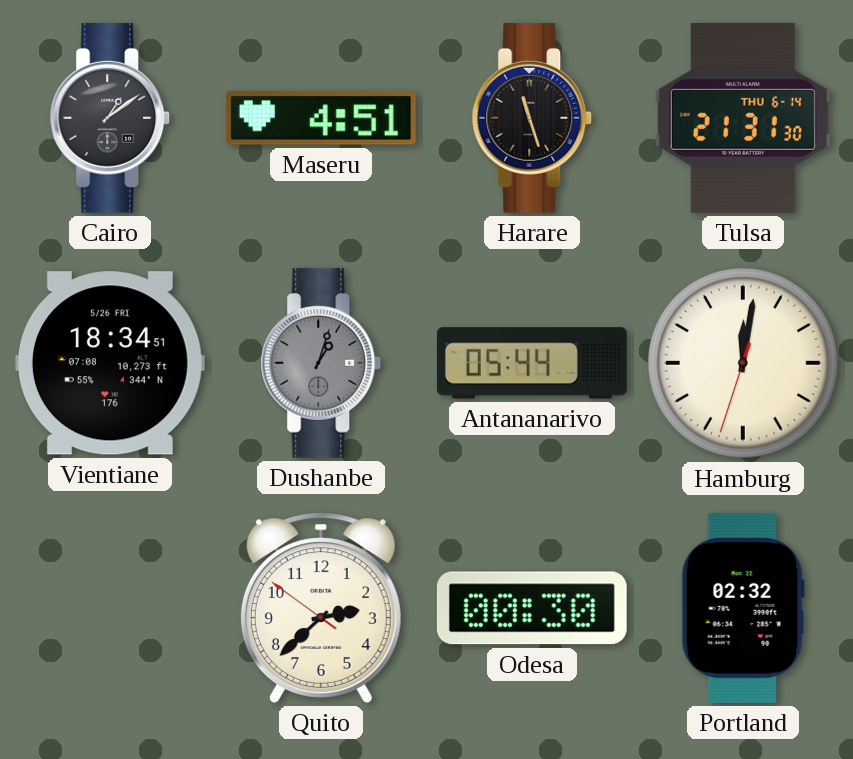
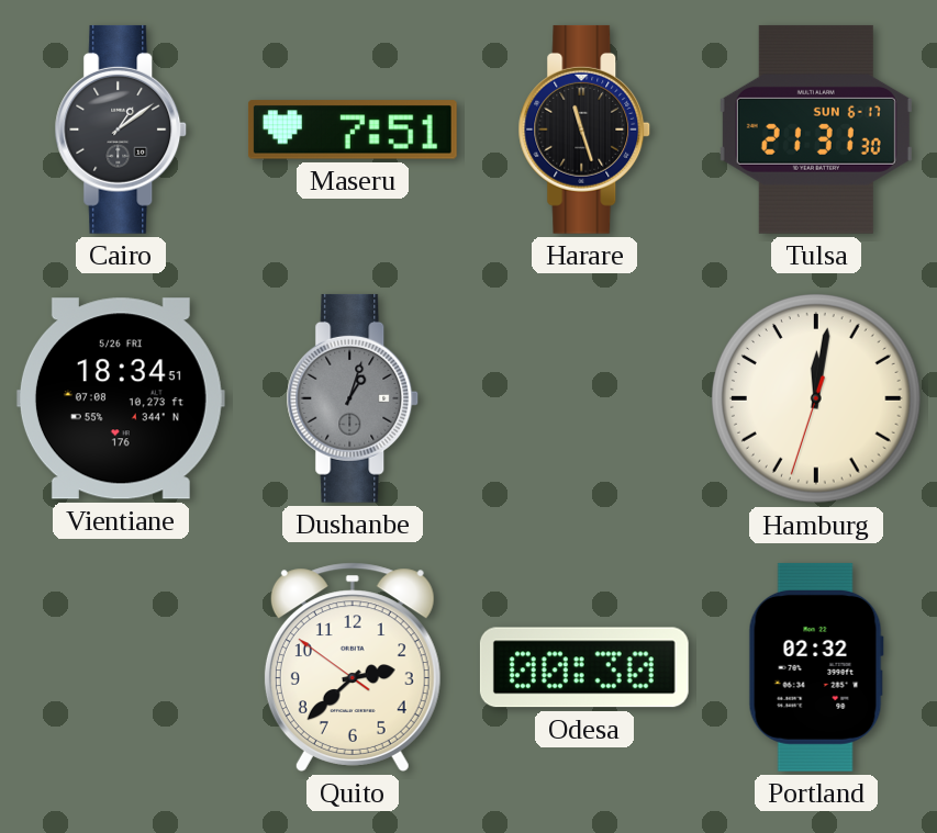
Maseru: 4:51 -> 7:51 (353, 130)
Tulsa date: THU 6-14 -> SUN 6-17 (816, 130)
Antananarivo: 05:44 -> none (532, 363)
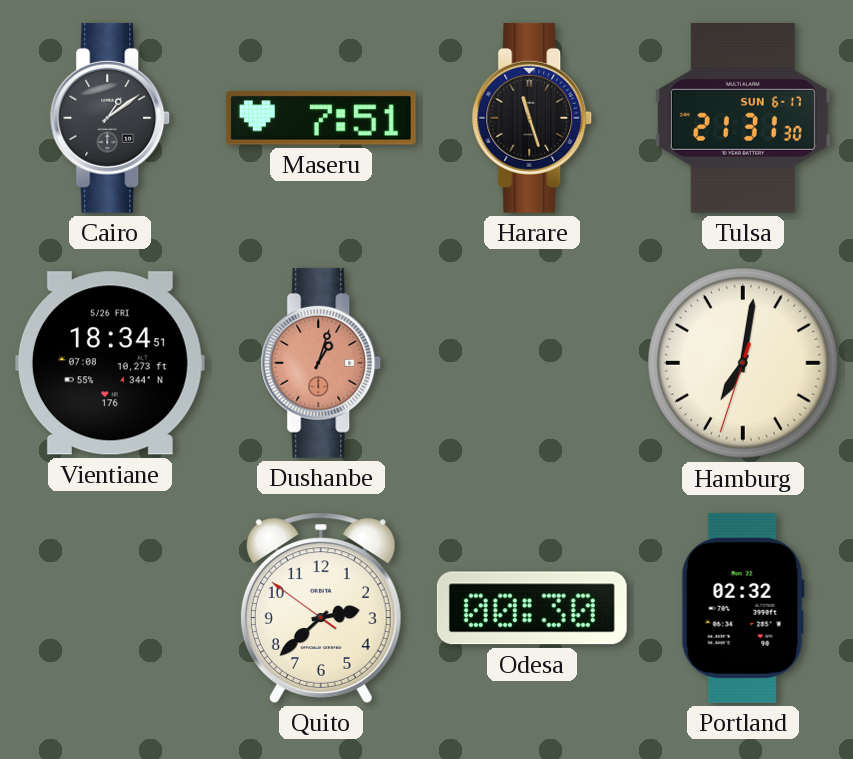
Dushanbe dial: grey -> salmon (321, 363)
Hamburg: 12:01 -> 7:01 (744, 364)
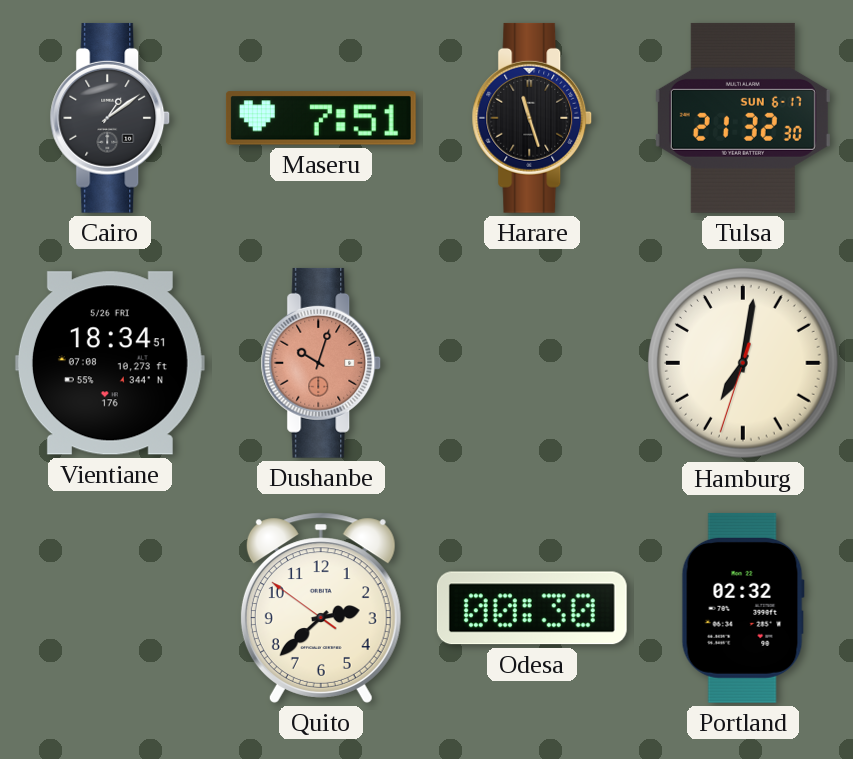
Tulsa: 21:31 -> 21:32 (743, 118)
Dushanbe: 1:03 -> 10:03 (321, 363)
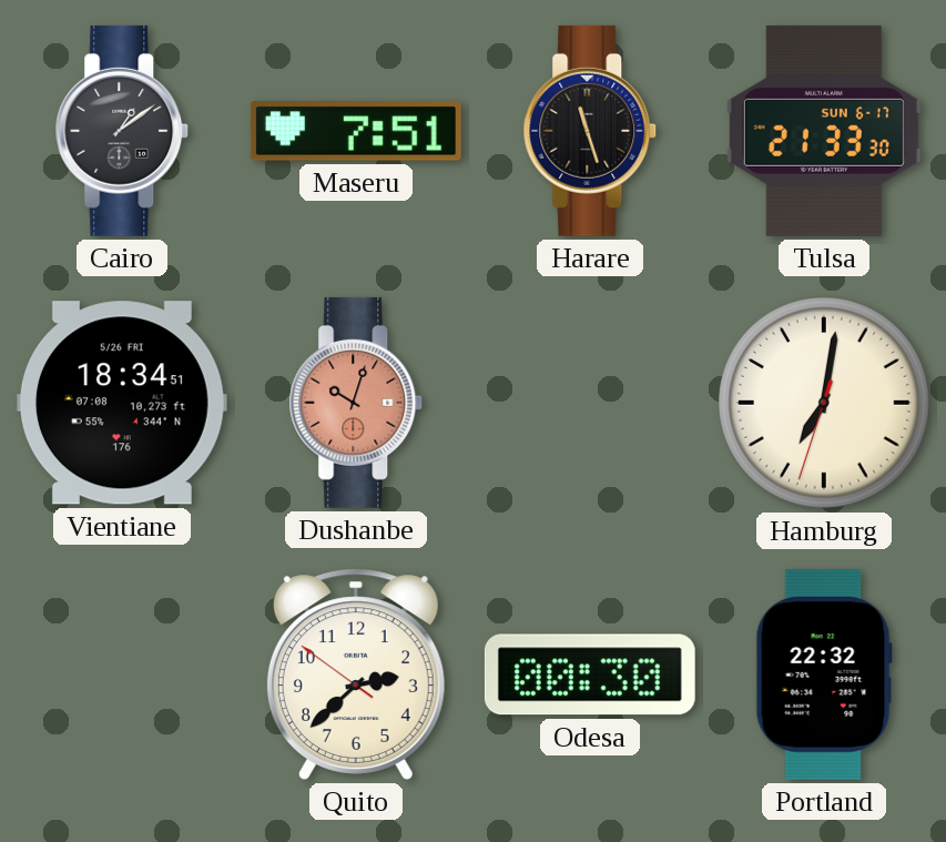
Tulsa: 21:32 -> 21:33 (824, 131)
Portland: 02:32 -> 22:32 (824, 674)
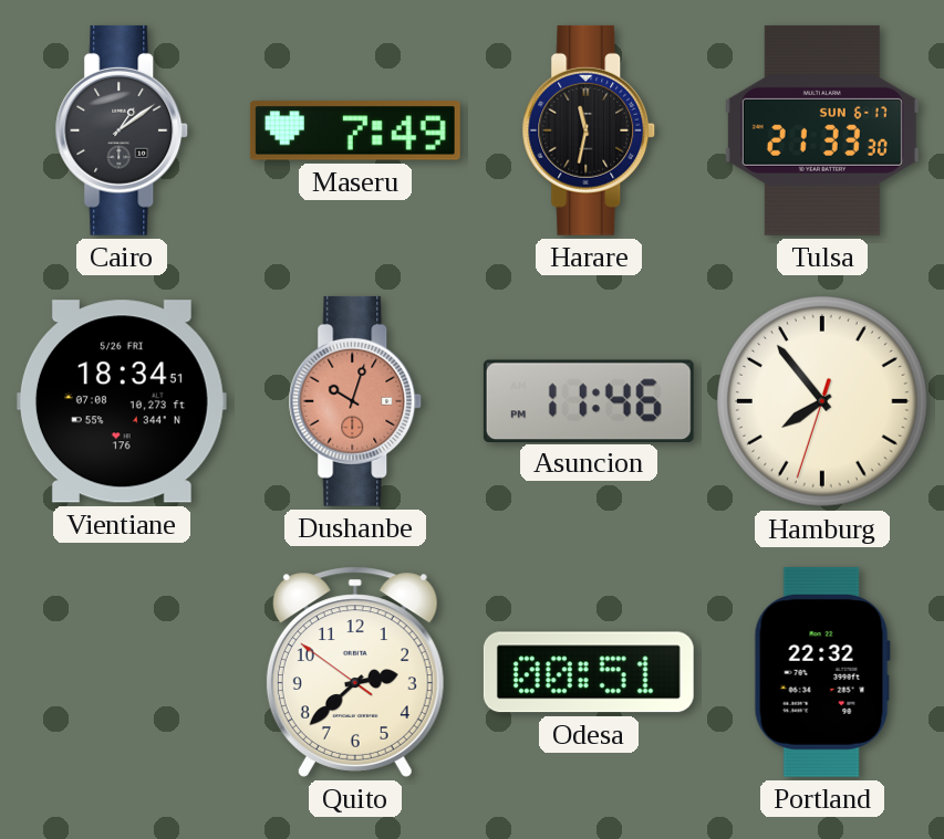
Maseru: 7:51 -> 7:49 (355, 130)
Harare: 11:27 -> 11:32 (589, 130)
Asuncion: none -> 11:46 (589, 400)
Hamburg: 7:01 -> 7:53 (823, 402)
Odesa: 00:30 -> 00:51 (589, 672)
